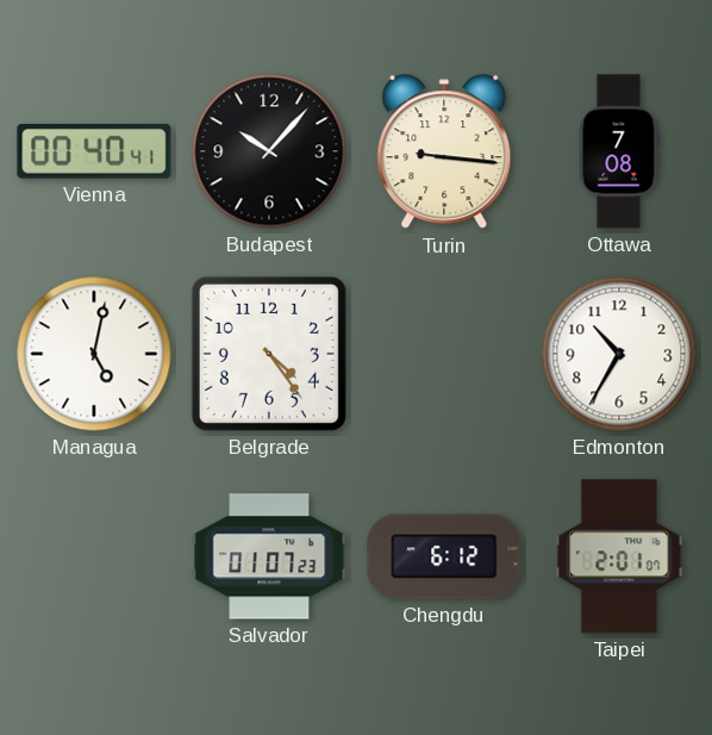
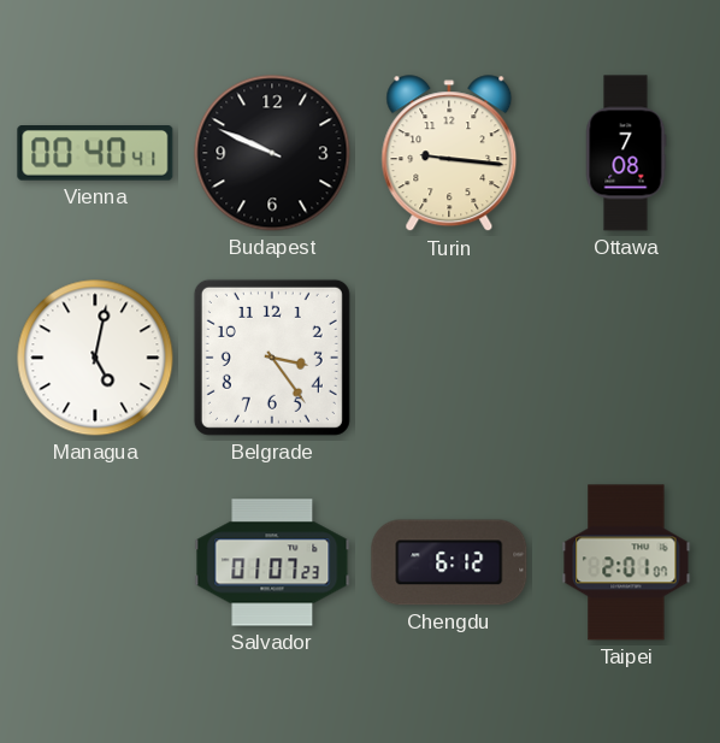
Budapest: 10:07 -> 9:49 (272, 153)
Belgrade: 4:24 -> 3:24 (272, 358)
Edmonton: 10:35 -> none (619, 354)
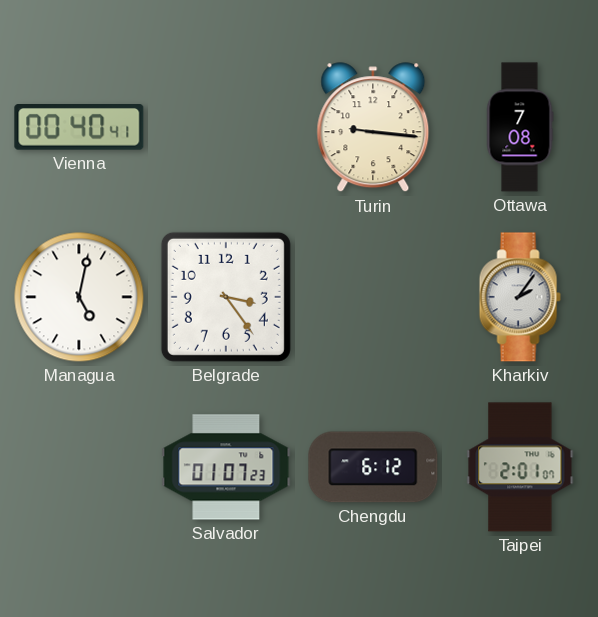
Budapest: 9:49 -> none (272, 153)
Kharkiv: none -> 2:06 (520, 297)
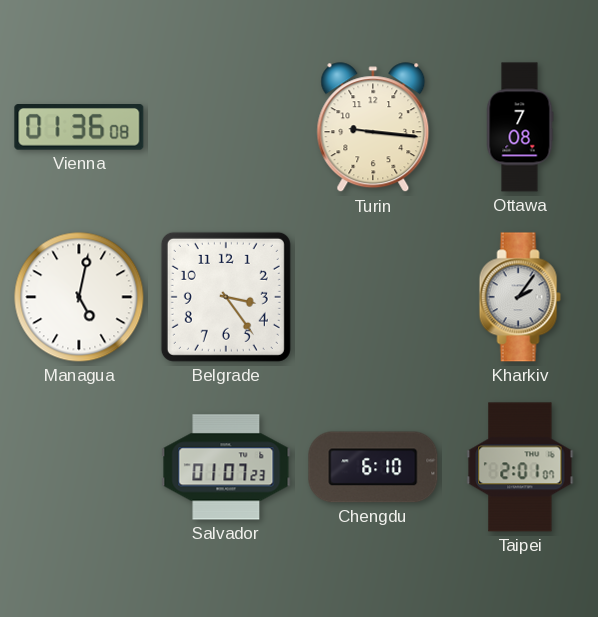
Vienna: 00:40 -> 01:36 (79, 128)
Chengdu: 6:12 -> 6:10 (373, 467)
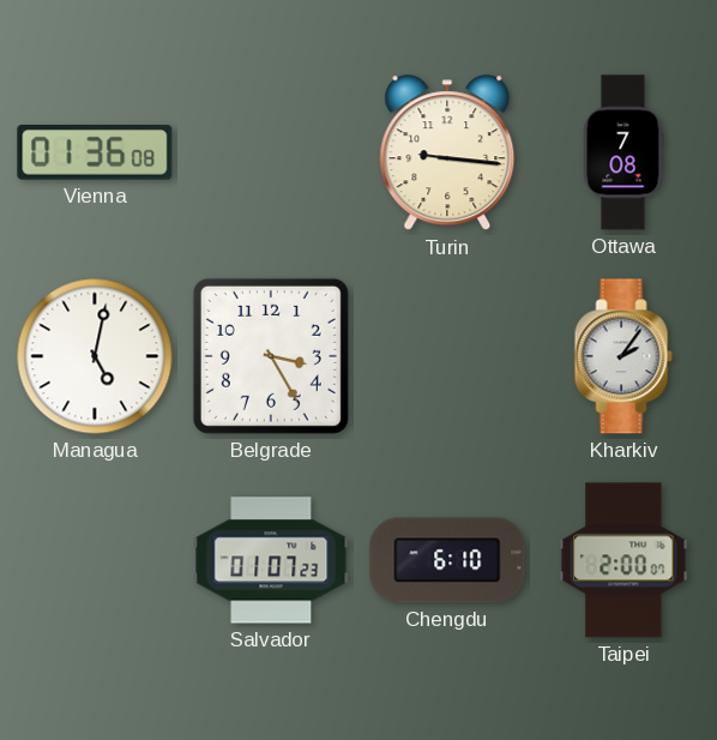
Belgrade: 3:24 -> 3:25 (271, 356)
Taipei: 2:01 -> 2:00 (623, 560)
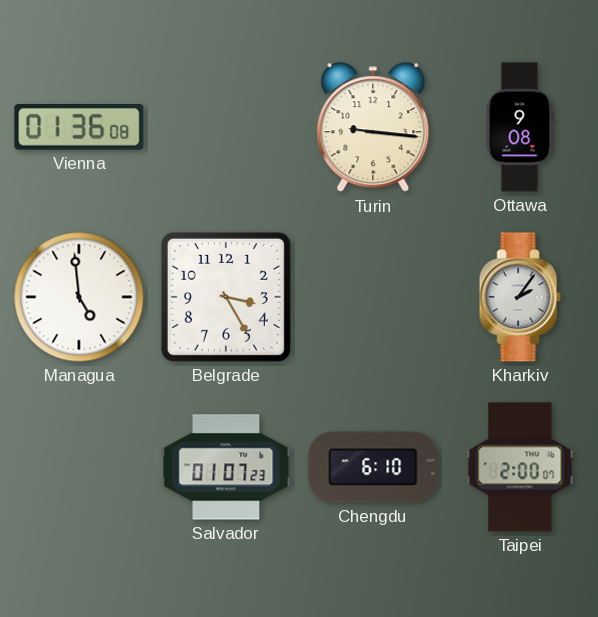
Ottawa: 7:08 -> 9:08 (520, 127)
Managua: 5:02 -> 4:59 (79, 297)
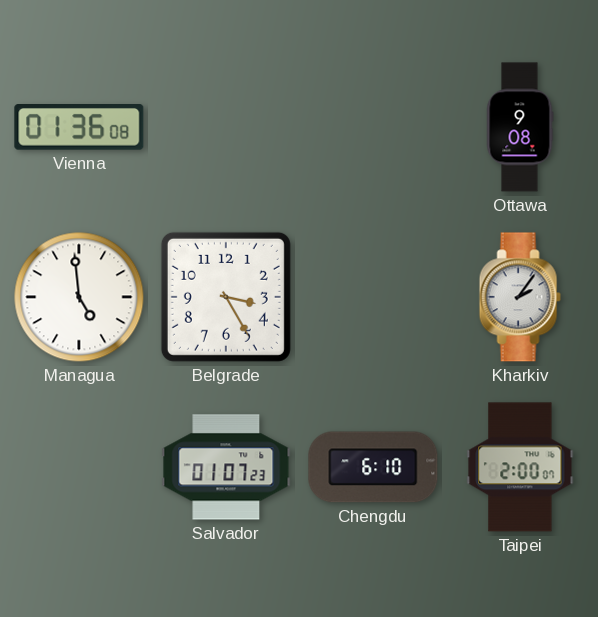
Turin: 9:16 -> none (373, 128)
